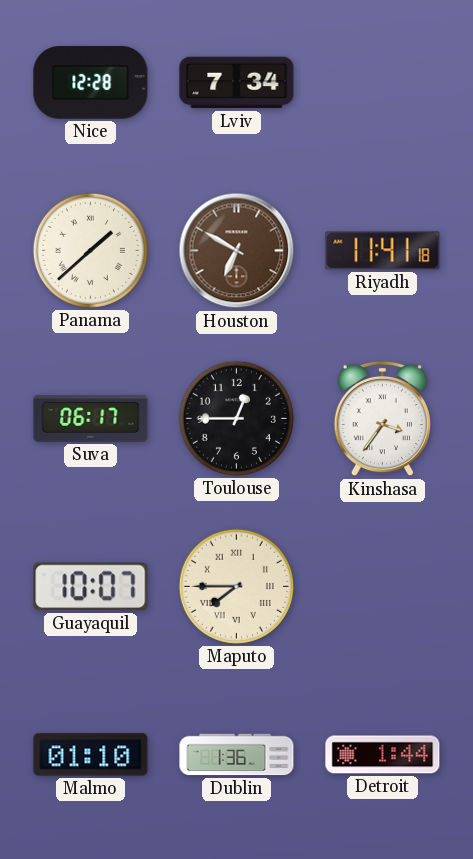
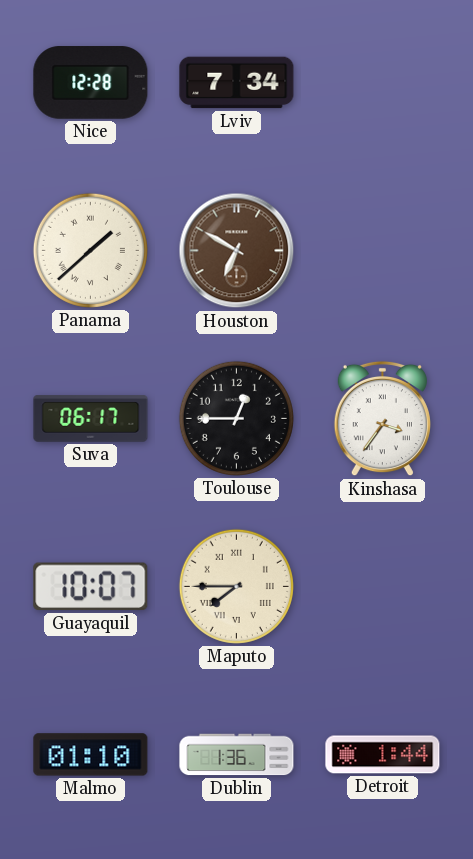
Riyadh: 11:41 -> none (383, 251)
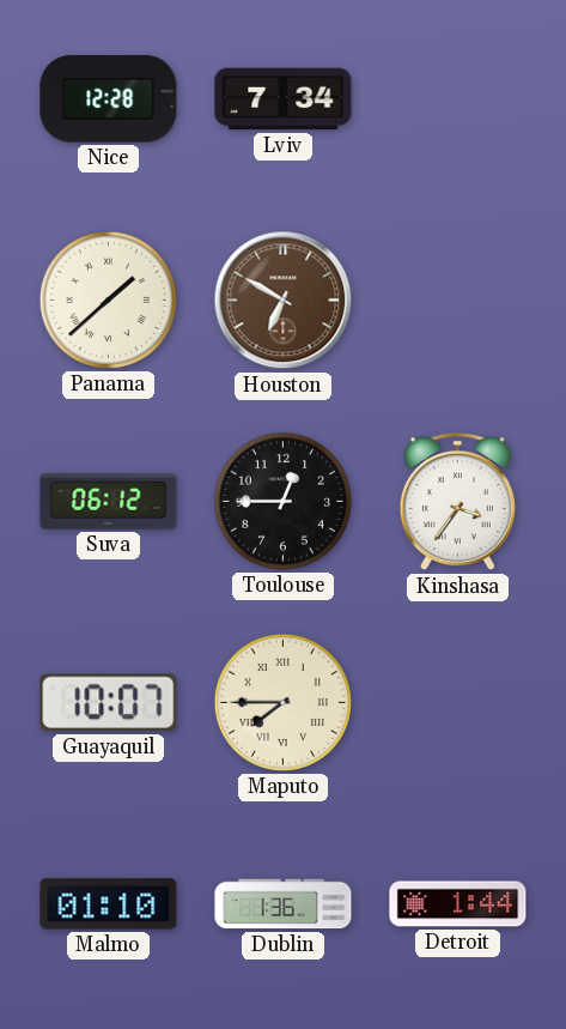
Suva: 06:17 -> 06:12 (109, 502)
